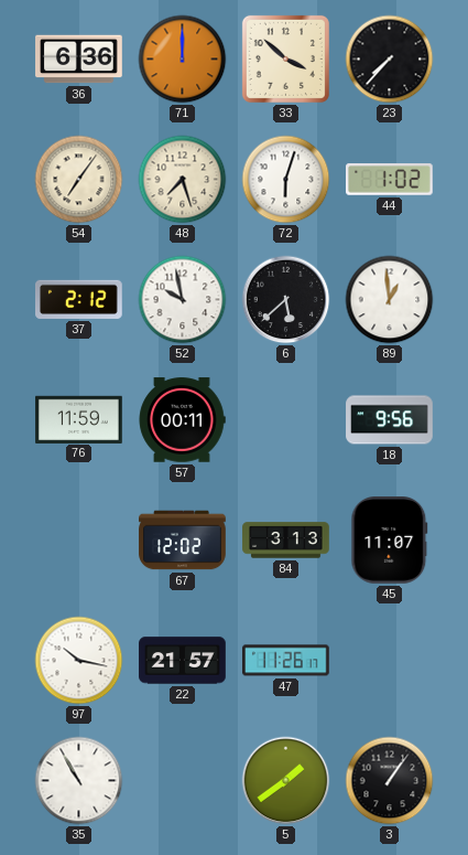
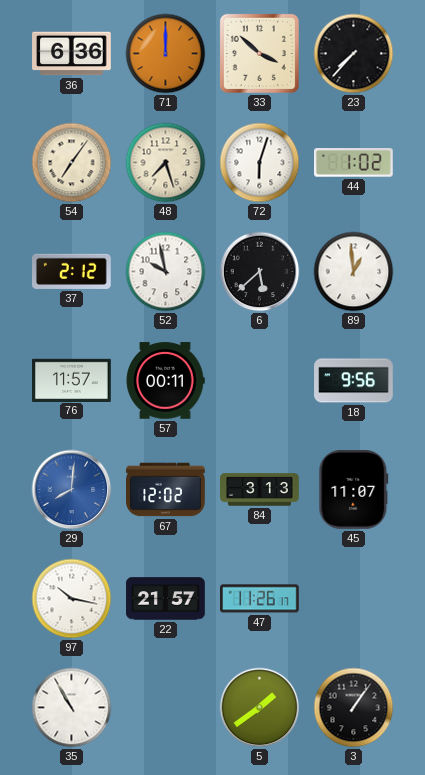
76: 11:59 -> 11:57 (72, 380)
29: none -> 8:01 (72, 490)
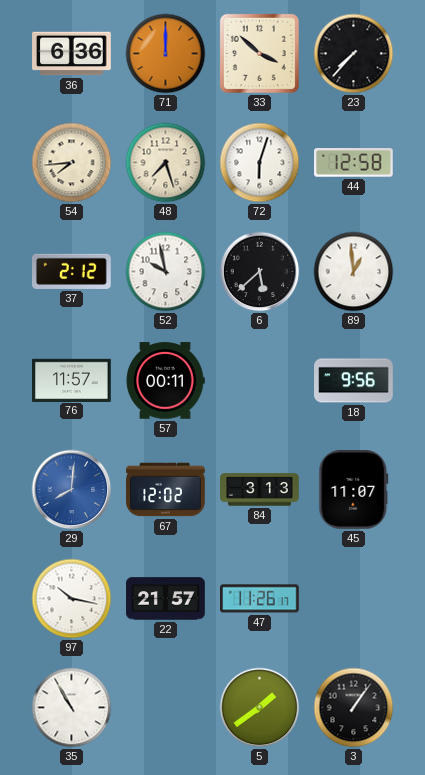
54: 7:06 -> 7:44 (72, 163)
44: 1:02 -> 12:58 (354, 163)
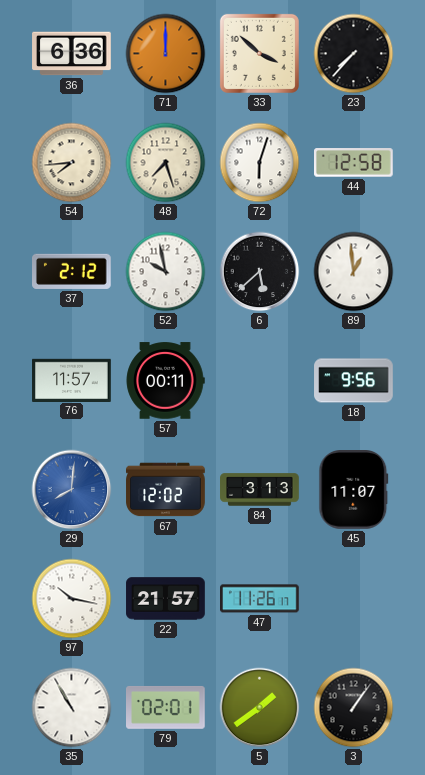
79: none -> 02:01 (166, 707)
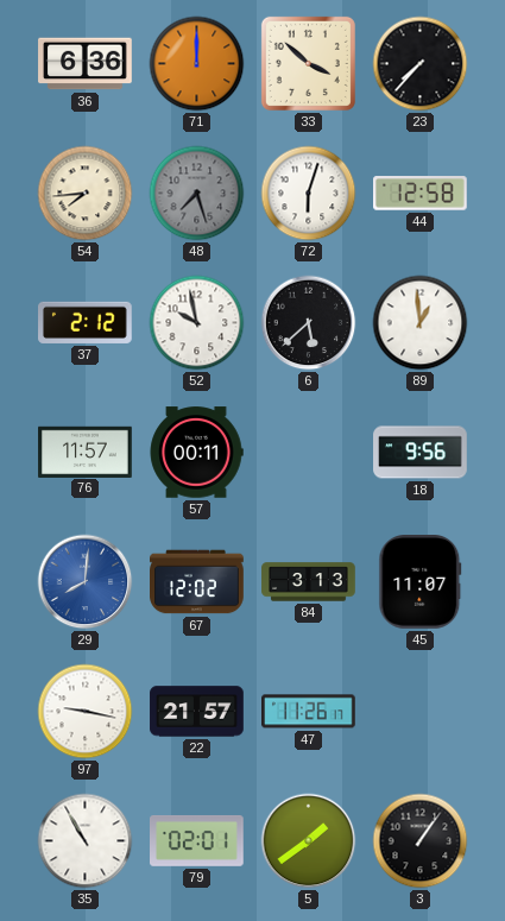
48 dial: cream -> grey (197, 194)
97: 10:17 -> 9:17 (86, 712)
